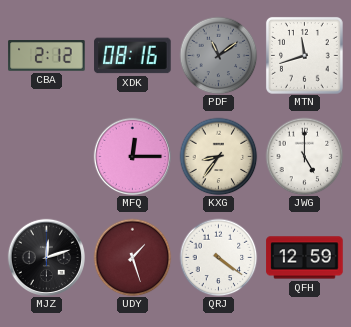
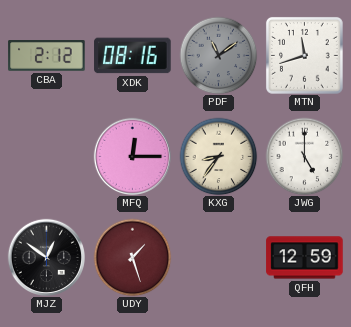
MJZ: 12:12 -> 12:51 (46, 257)
QRJ: 4:21 -> none (218, 257)
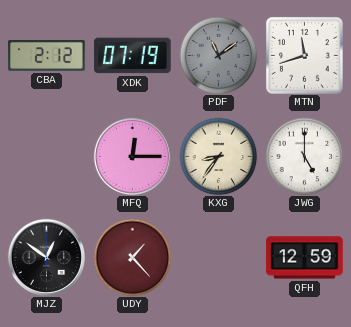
XDK: 08:16 -> 07:19 (133, 56)
UDY: 1:27 -> 1:23 (132, 257)
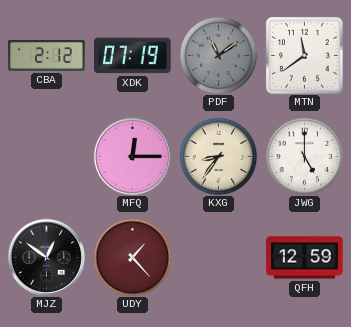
MTN: 11:42 -> 11:39 (305, 56)
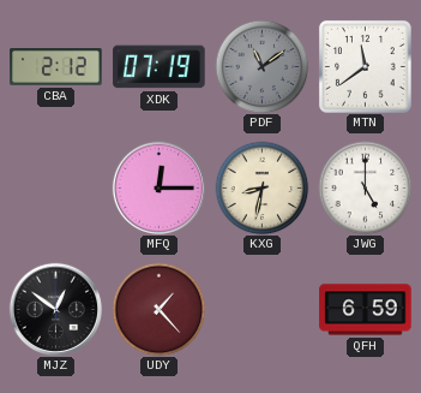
KXG: 8:36 -> 8:32 (261, 187)
QFH: 12:59 -> 6:59 (366, 310)
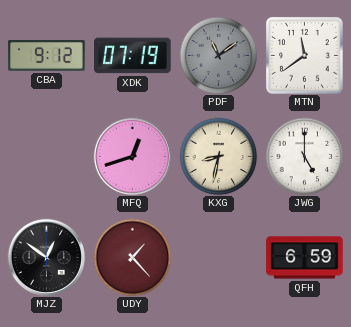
CBA: 2:12 -> 9:12 (47, 56)
MFQ: 12:15 -> 12:42 (132, 156)
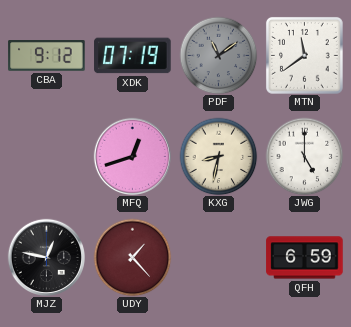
MJZ: 12:51 -> 12:47 (46, 257)
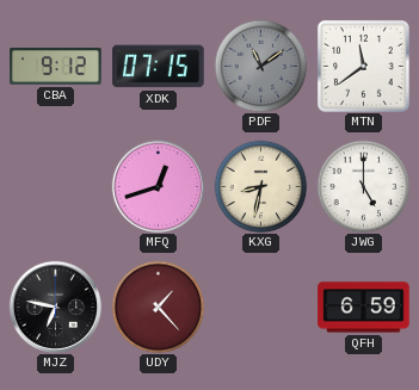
XDK: 07:19 -> 07:15 (159, 67)
MJZ: 12:47 -> 6:47 (55, 307)
